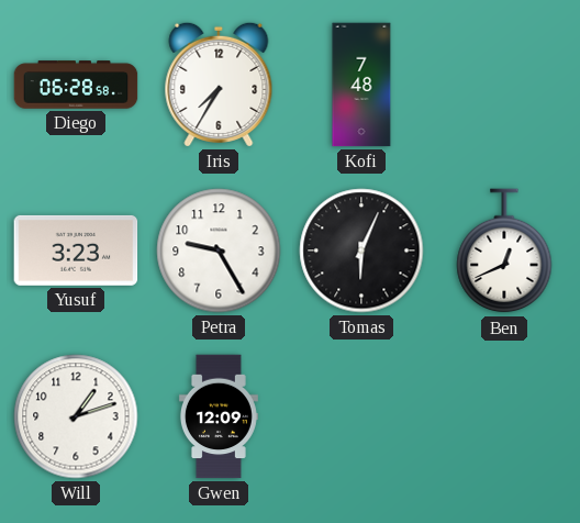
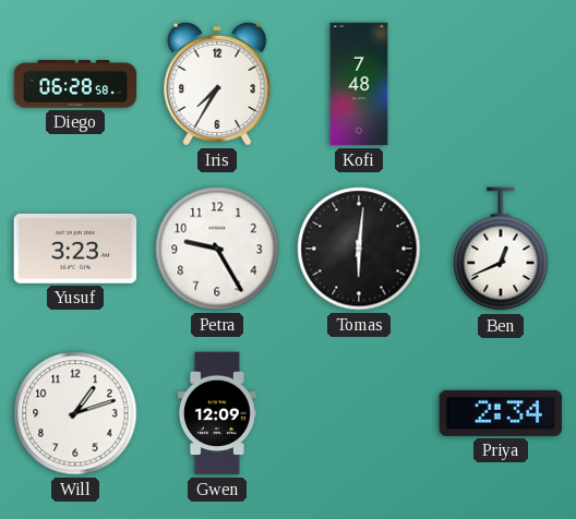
Tomas: 6:04 -> 6:01 (359, 249)
Priya: none -> 2:34 (501, 413)
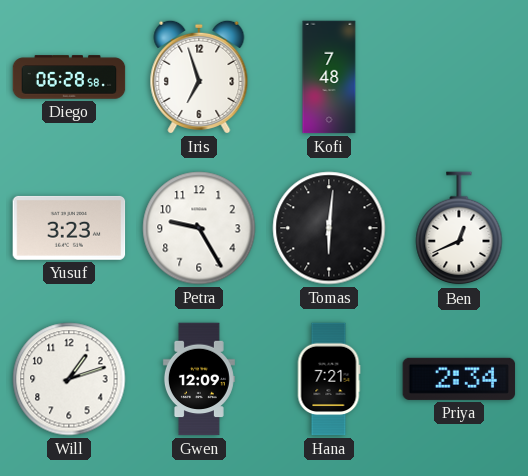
Iris: 7:35 -> 6:57 (199, 77)
Hana: none -> 7:21 (329, 379)
